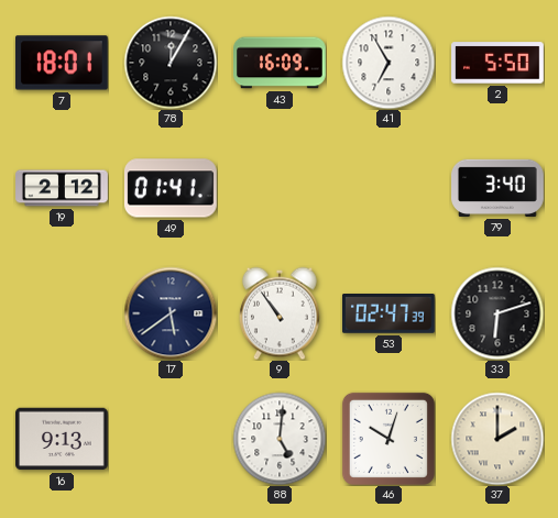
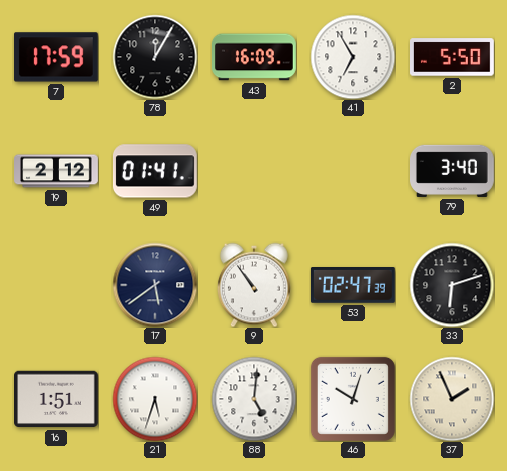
7: 18:01 -> 17:59 (56, 57)
16: 9:13 -> 1:51 (57, 399)
21: none -> 5:33 (155, 399)
37: 2:00 -> 1:56 (452, 399)
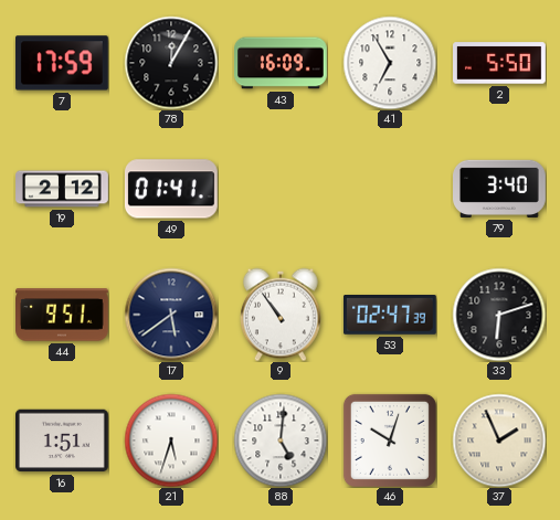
44: none -> 9:51 (63, 315)
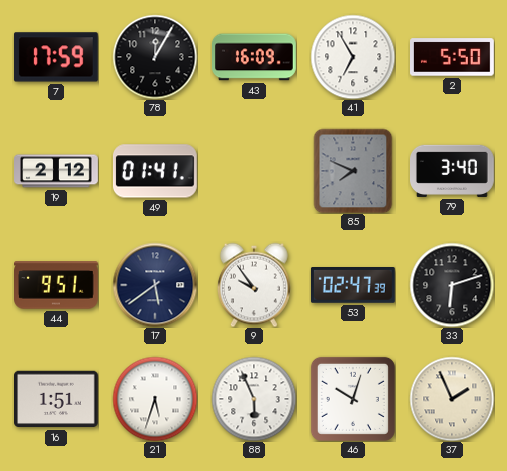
85: none -> 7:49 (353, 171)
9: 10:54 -> 9:54 (254, 285)
88: 5:01 -> 5:56 (254, 399)
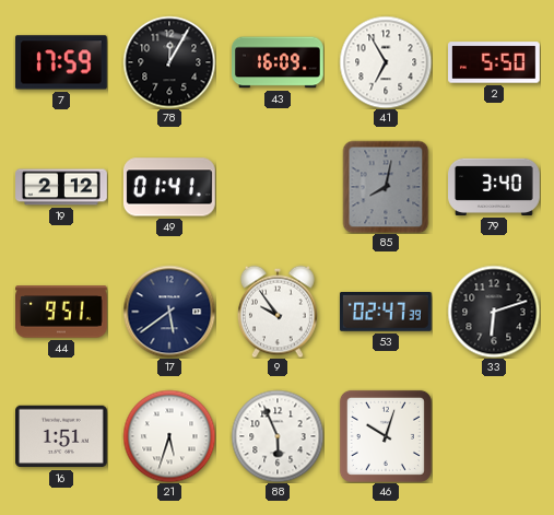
85: 7:49 -> 8:02 (386, 187)
37: 1:56 -> none (452, 399)
